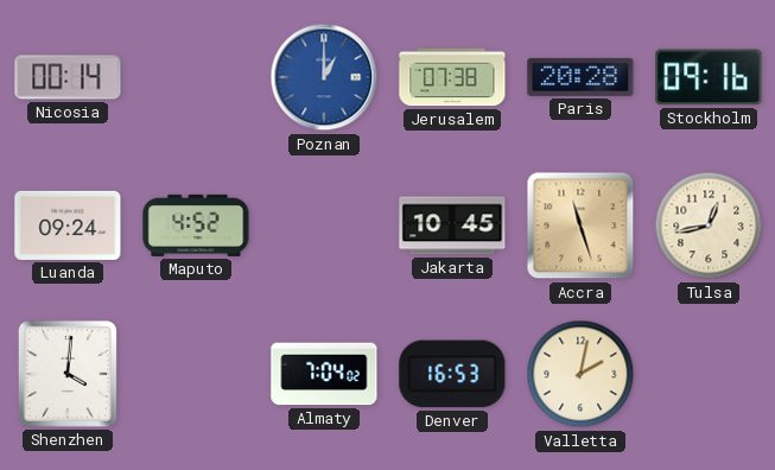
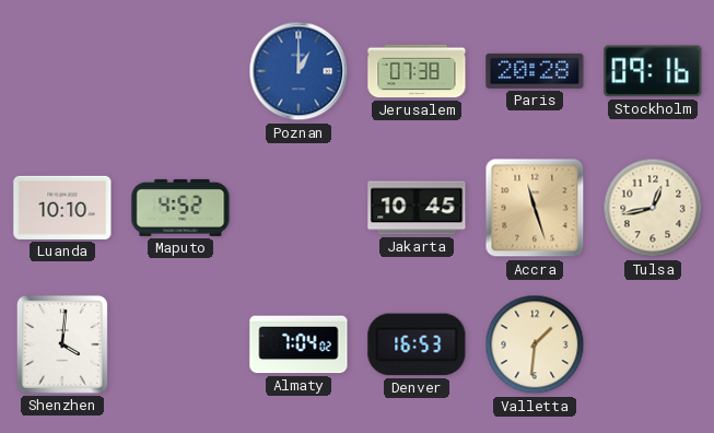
Nicosia: 00:14 -> none (68, 77)
Luanda: 09:24 -> 10:10 (62, 208)
Valletta: 2:02 -> 1:31 (535, 344)
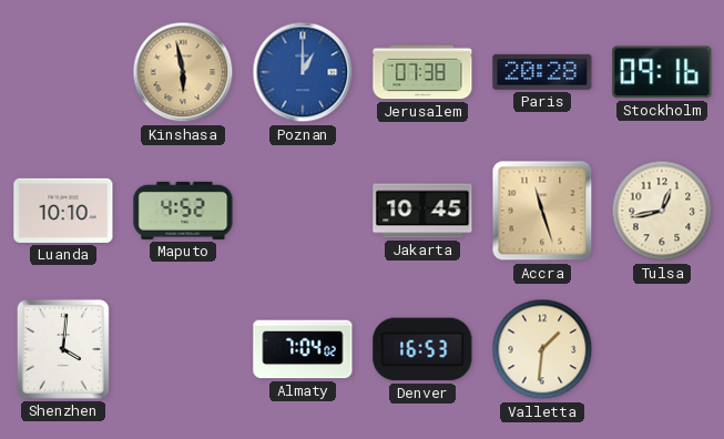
Kinshasa: none -> 5:58 (183, 72)
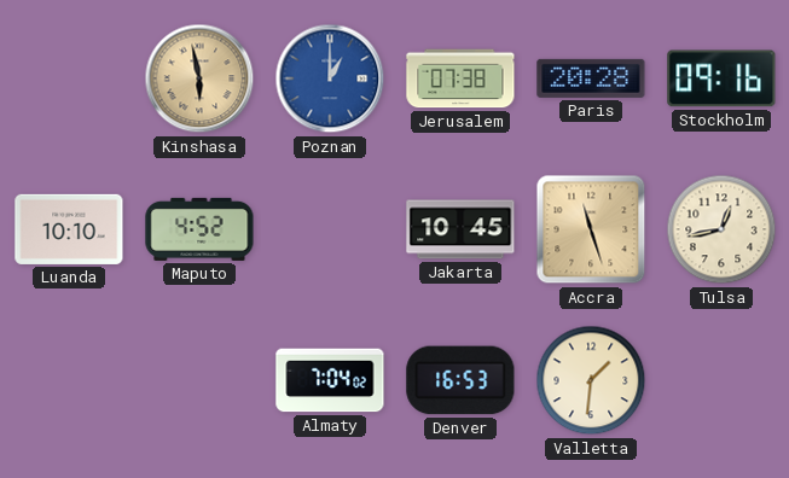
Shenzhen: 4:01 -> none (63, 349)
